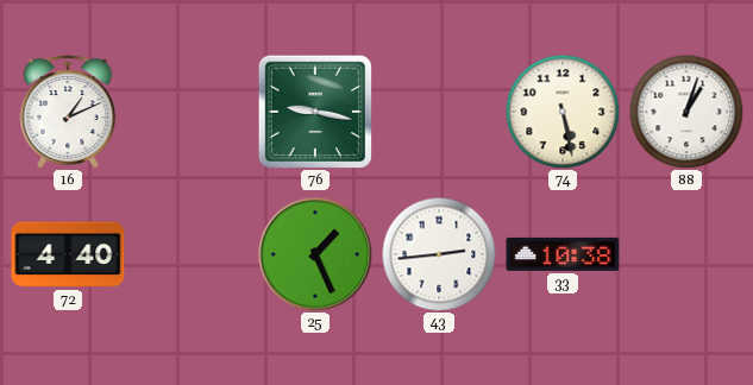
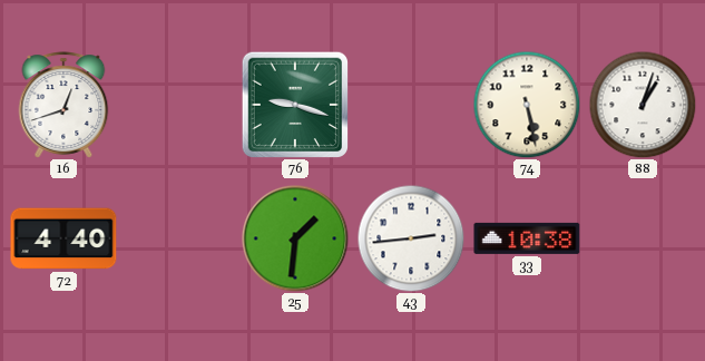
16: 1:11 -> 12:42 (63, 105)
76: 9:17 -> 9:18 (294, 104)
25: 1:26 -> 1:31 (295, 238)
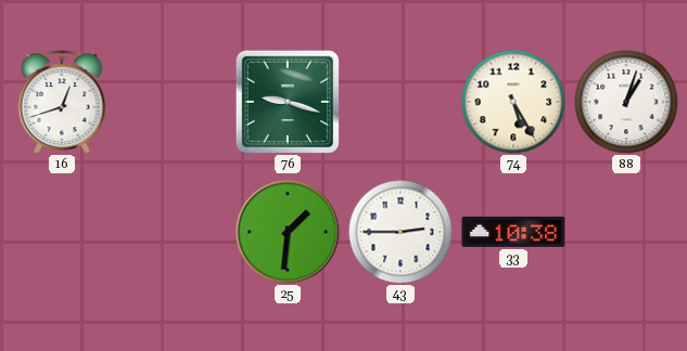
74: 5:28 -> 5:25 (513, 102)
72: 4:40 -> none (63, 238)
43: 2:44 -> 2:45 (400, 232)
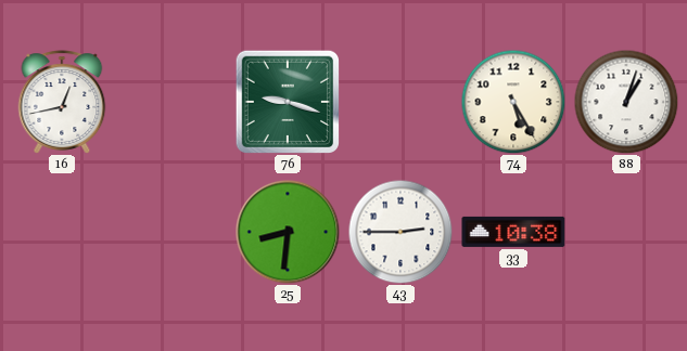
16: 12:42 -> 12:43 (62, 102)
25: 1:31 -> 8:31 (288, 232)
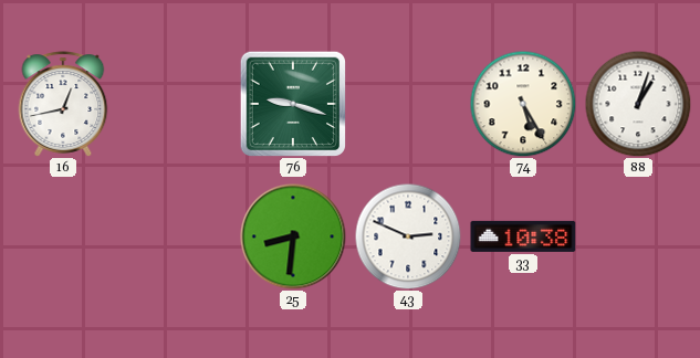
43: 2:45 -> 2:49 (408, 236)
